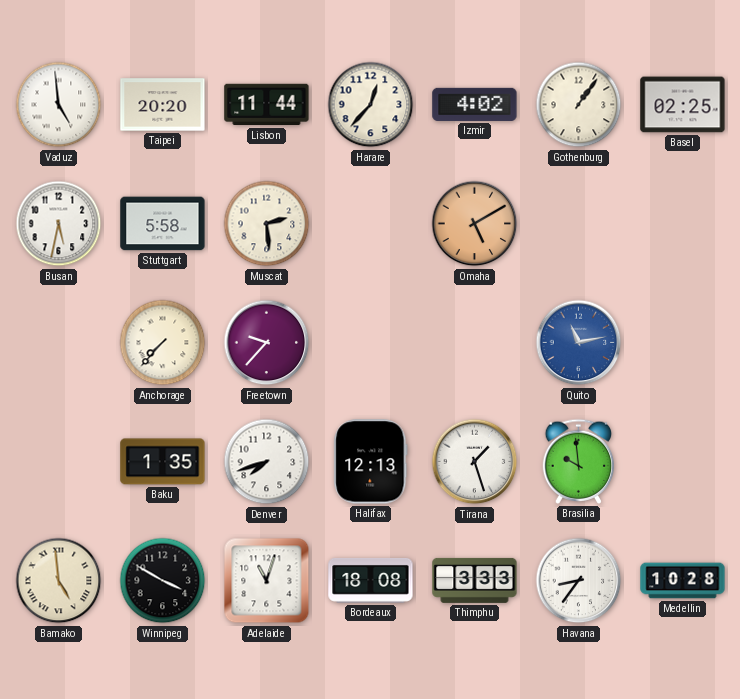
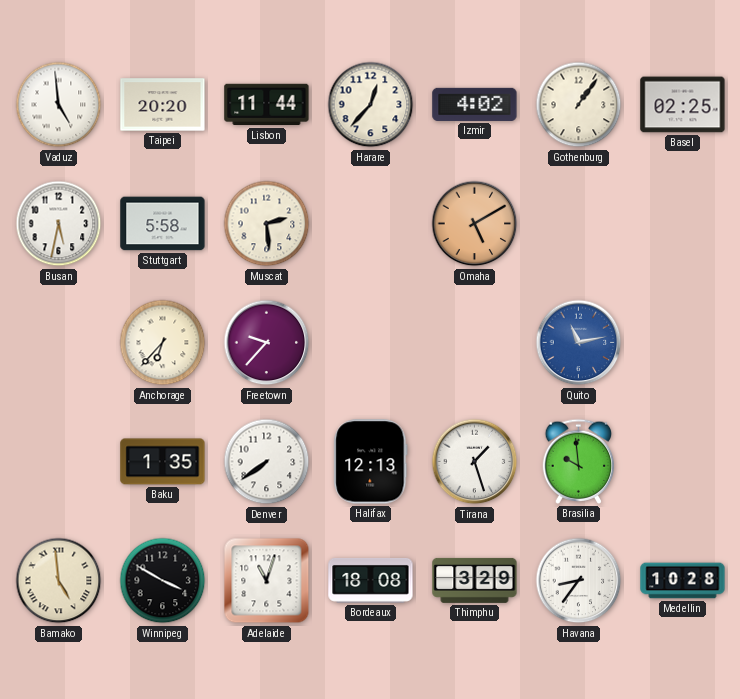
Anchorage: 7:37 -> 6:37 (163, 343)
Denver: 7:42 -> 7:39 (267, 462)
Thimphu: 3:33 -> 3:29 (475, 580)
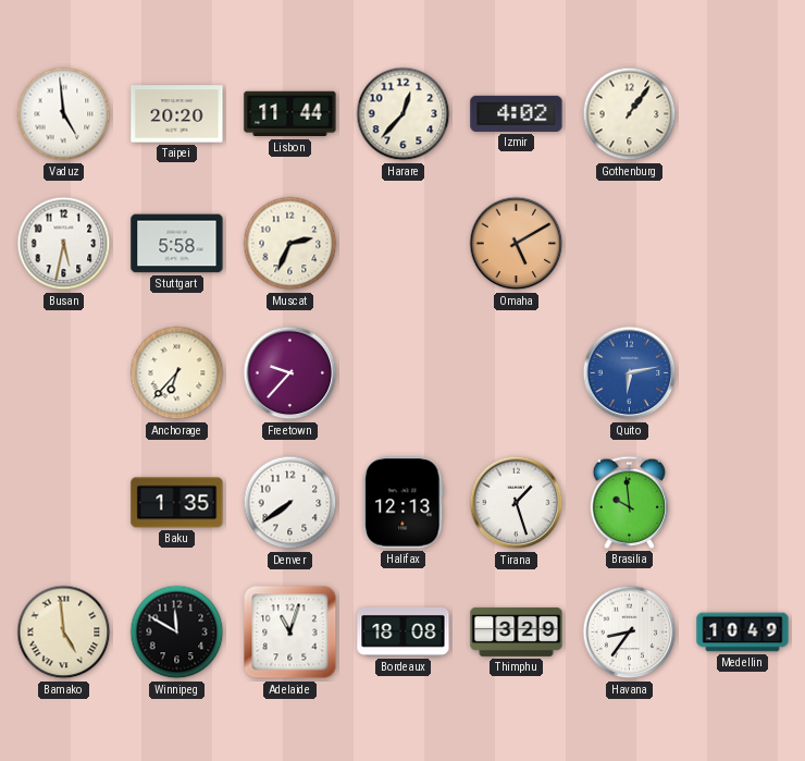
Basel: 02:25 -> none (683, 105)
Muscat: 2:29 -> 2:34 (290, 244)
Quito: 11:13 -> 6:13 (630, 373)
Winnipeg: 3:50 -> 11:50 (177, 633)
Medellin: 10:28 -> 10:49 (743, 633)
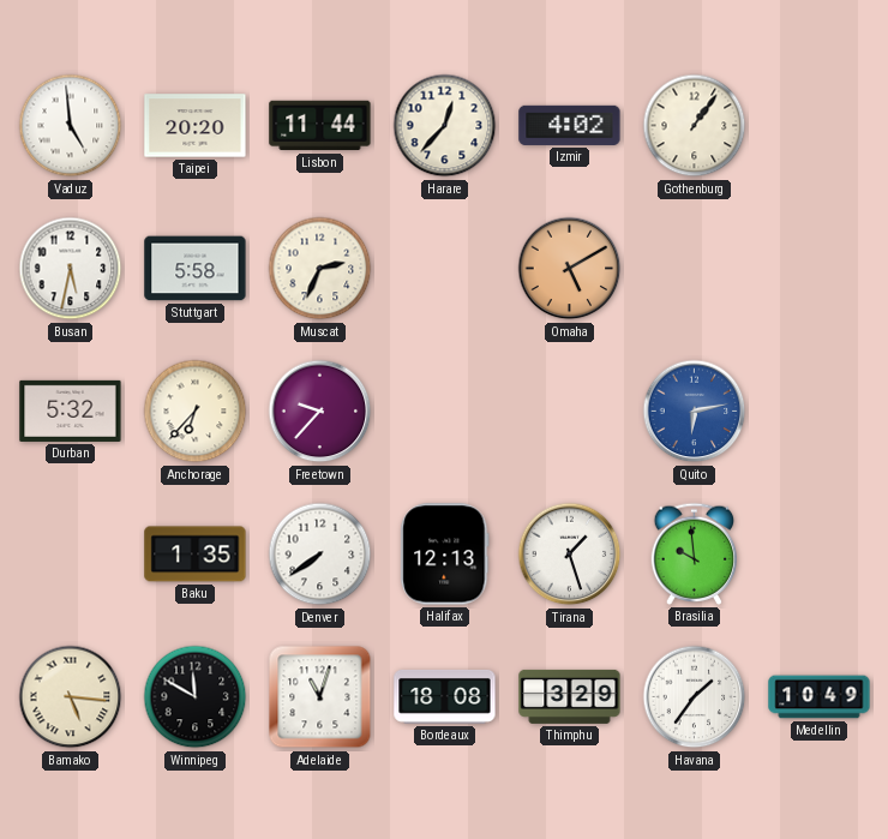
Durban: none -> 5:32 (71, 410)
Bamako: 4:59 -> 5:16 (71, 697)
Havana: 8:36 -> 1:36 (695, 697)
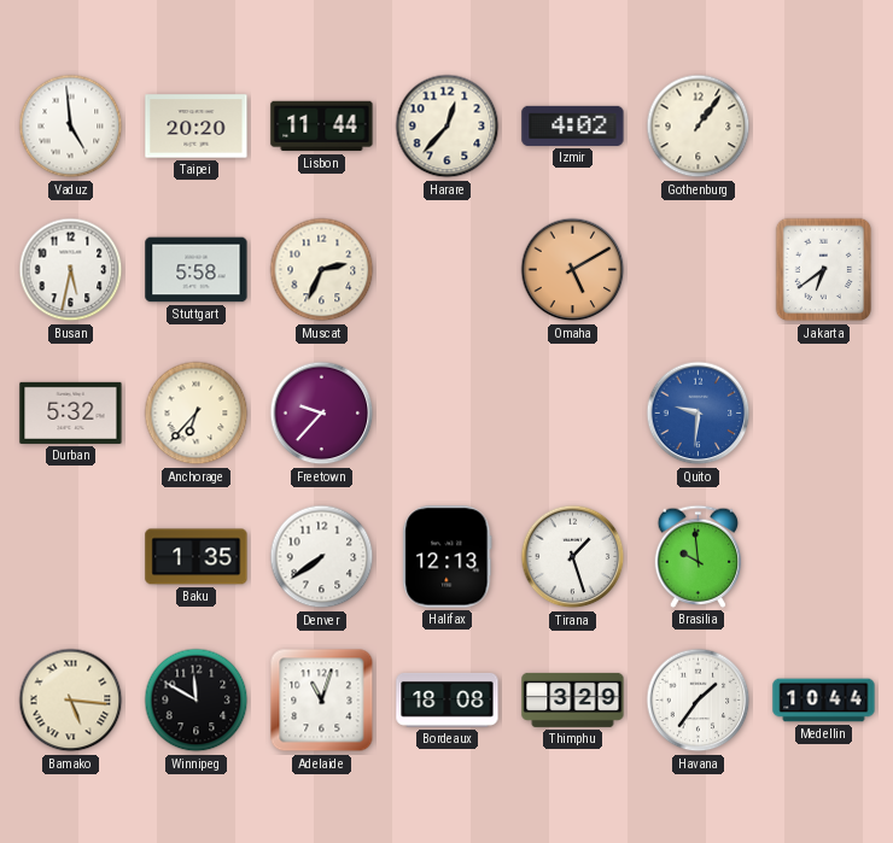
Jakarta: none -> 6:39 (823, 270)
Quito: 6:13 -> 9:31 (699, 414)
Medellin: 10:49 -> 10:44 (824, 701)
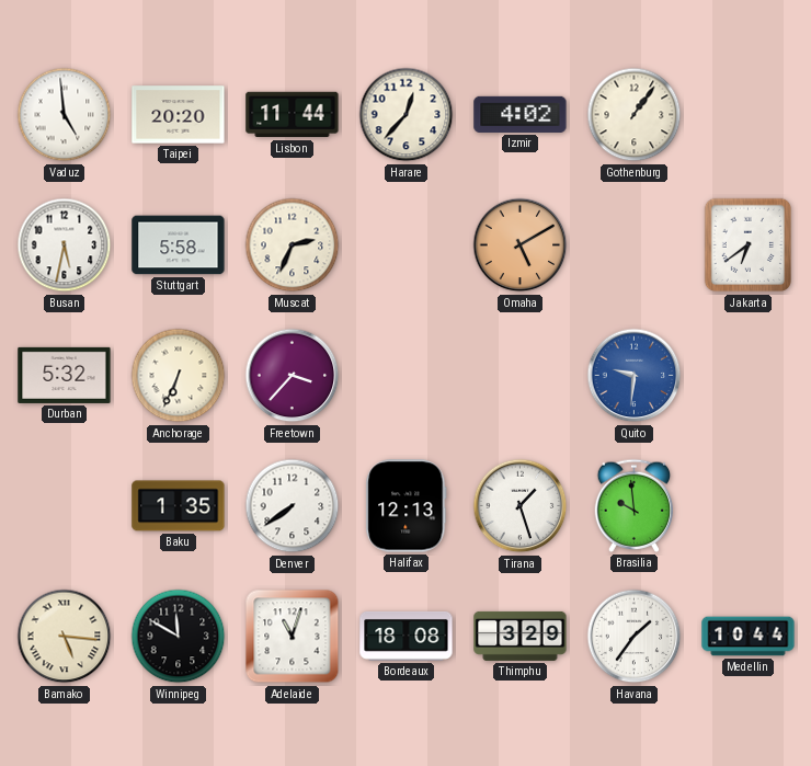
Anchorage: 6:37 -> 6:34 (179, 376)
Freetown: 9:37 -> 3:37 (293, 376)
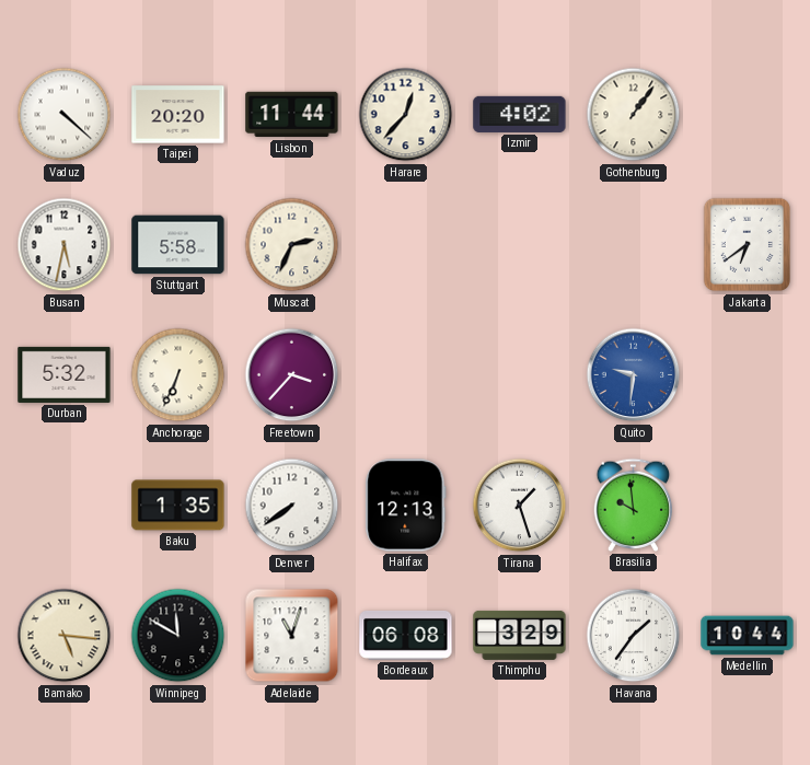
Vaduz: 4:59 -> 4:22 (65, 115)
Omaha: 5:10 -> none (521, 245)
Bordeaux: 18:08 -> 06:08 (406, 635)
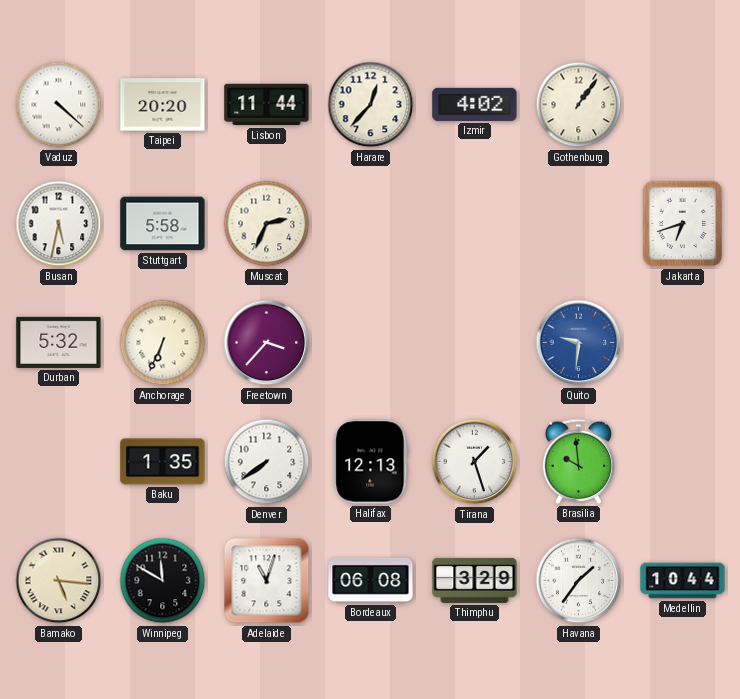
Jakarta: 6:39 -> 6:42 (682, 224)
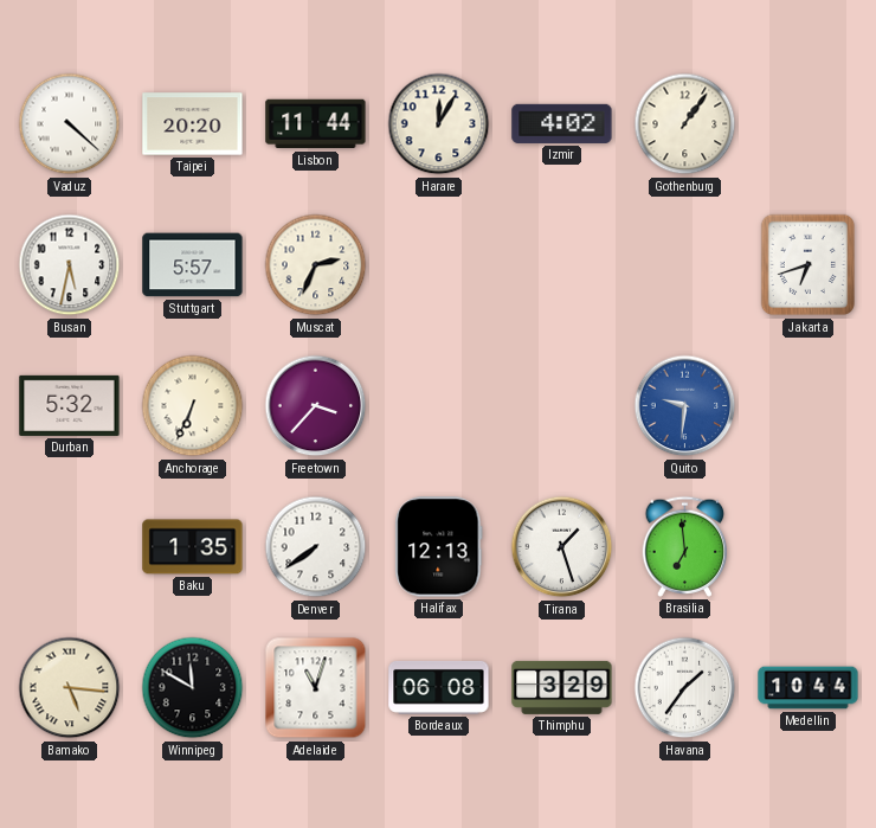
Harare: 12:37 -> 12:05 (439, 124)
Stuttgart: 5:58 -> 5:57 (193, 265)
Brasilia: 9:59 -> 6:59 (685, 546)
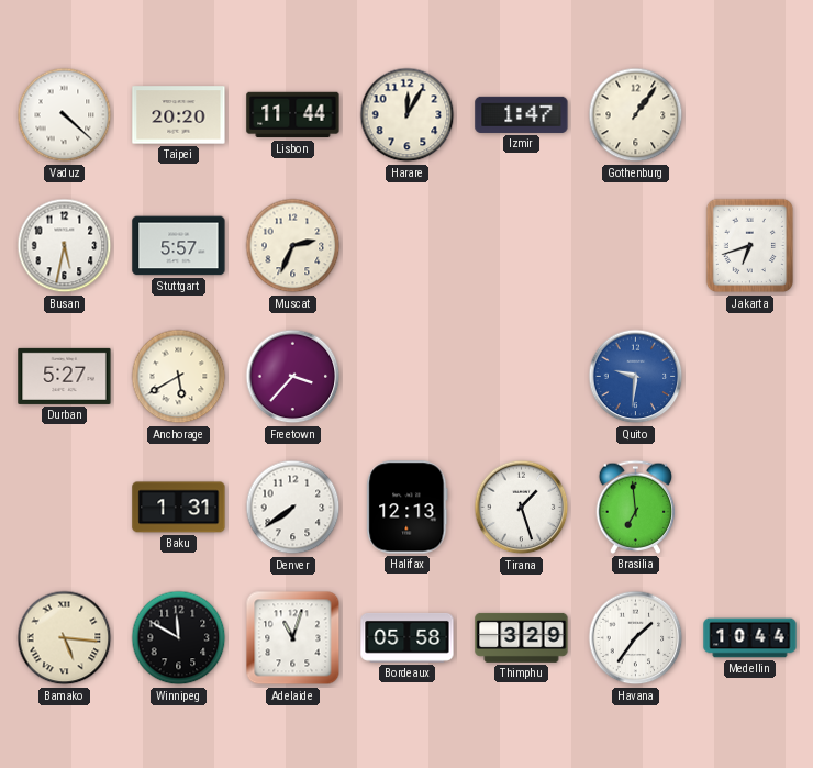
Izmir: 4:02 -> 1:47 (522, 114)
Durban: 5:32 -> 5:27 (65, 376)
Anchorage: 6:34 -> 5:40 (179, 377)
Baku: 1:35 -> 1:31 (179, 508)
Bordeaux: 06:08 -> 05:58 (408, 637)
